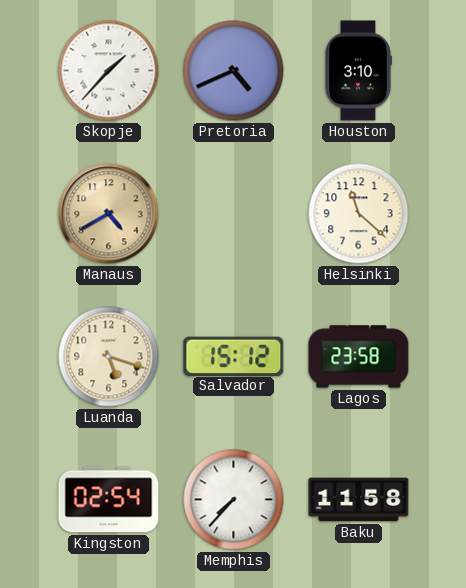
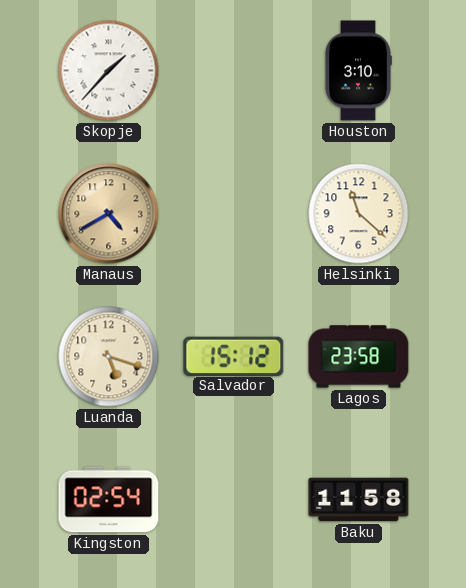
Pretoria: 4:41 -> none (234, 71)
Memphis: 7:37 -> none (234, 500)
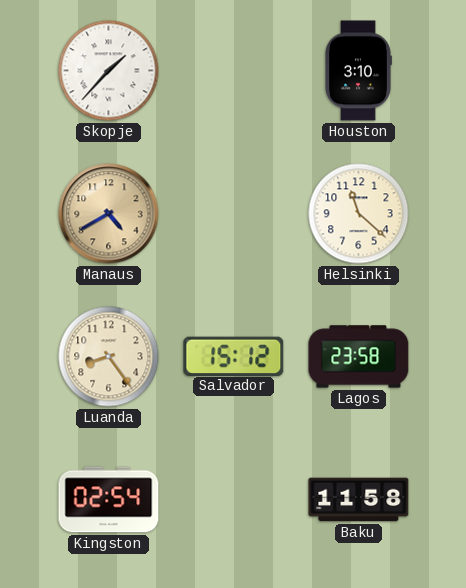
Luanda: 5:18 -> 8:24 (109, 357)
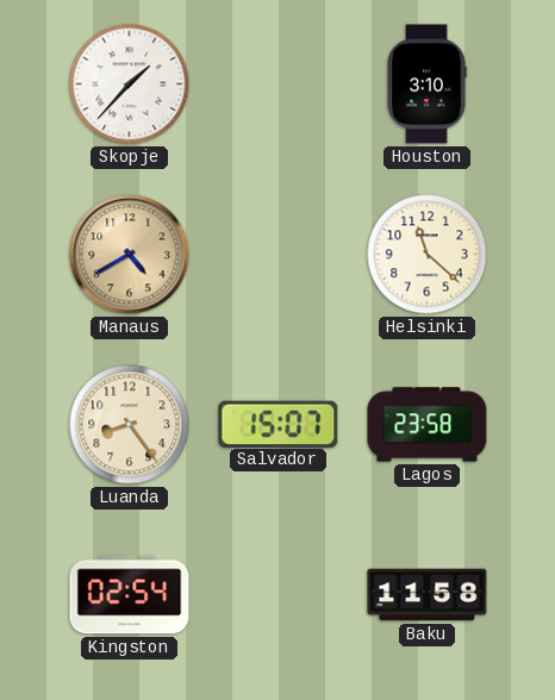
Salvador: 15:12 -> 15:07 (279, 424)
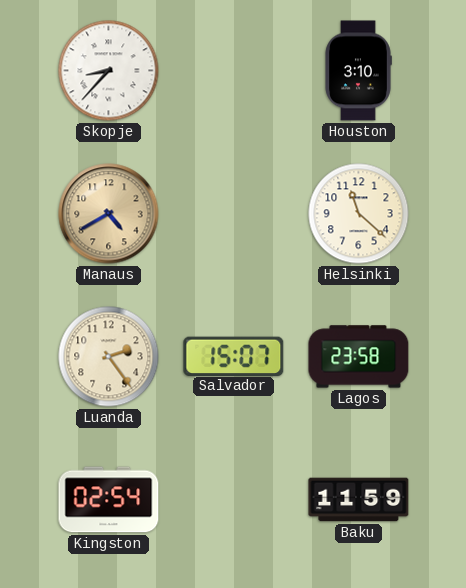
Skopje: 1:37 -> 8:37 (109, 71)
Luanda: 8:24 -> 2:24 (109, 357)
Baku: 11:58 -> 11:59 (359, 500)
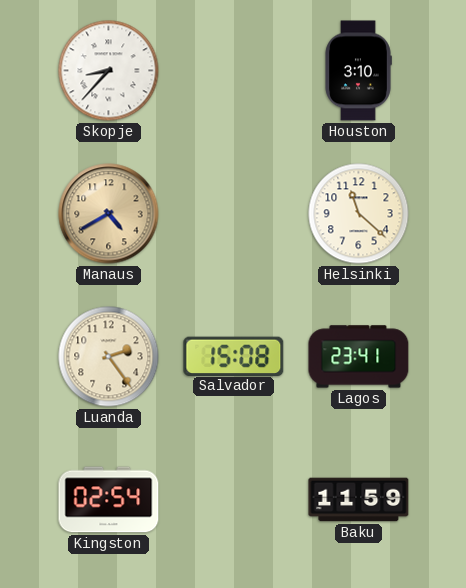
Salvador: 15:07 -> 15:08 (234, 356)
Lagos: 23:58 -> 23:41 (359, 357)
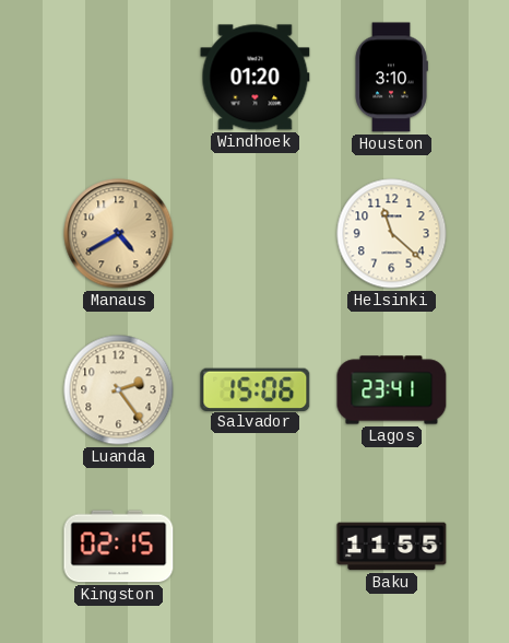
Skopje: 8:37 -> none (109, 71)
Windhoek: none -> 01:20 (256, 78)
Salvador: 15:08 -> 15:06 (256, 389)
Kingston: 02:54 -> 02:15 (119, 547)
Baku: 11:59 -> 11:55 (392, 547)
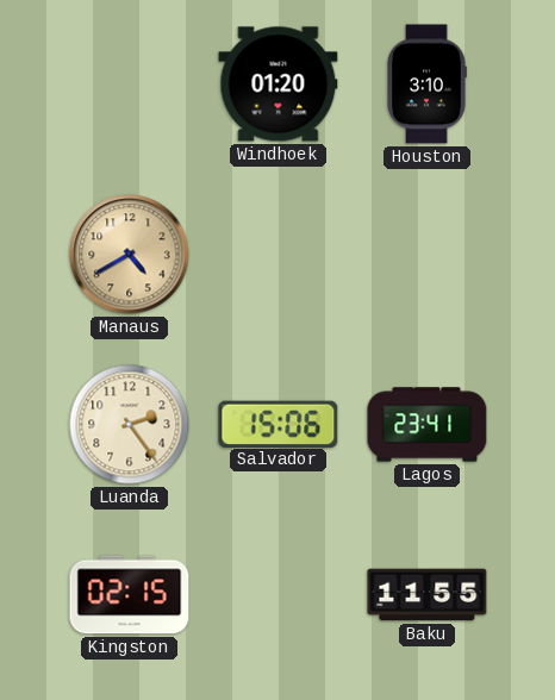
Helsinki: 11:22 -> none (392, 234)
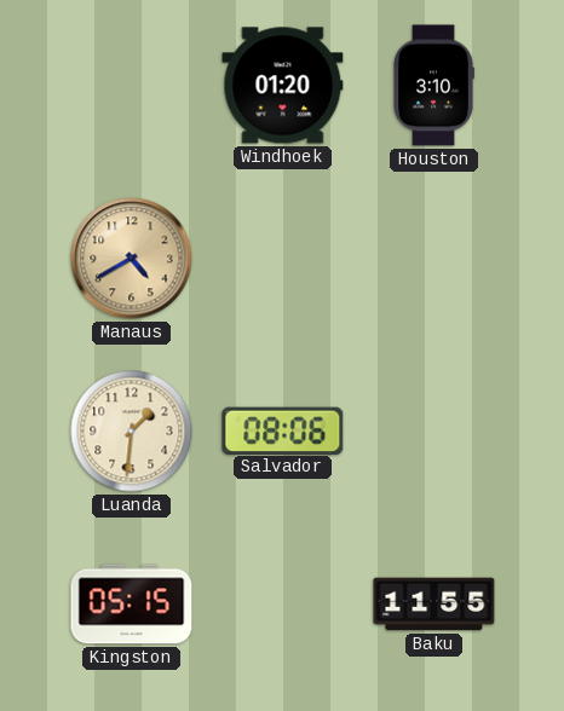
Luanda: 2:24 -> 1:31 (132, 432)
Salvador: 15:06 -> 08:06 (283, 430)
Lagos: 23:41 -> none (428, 425)
Kingston: 02:15 -> 05:15 (132, 605)
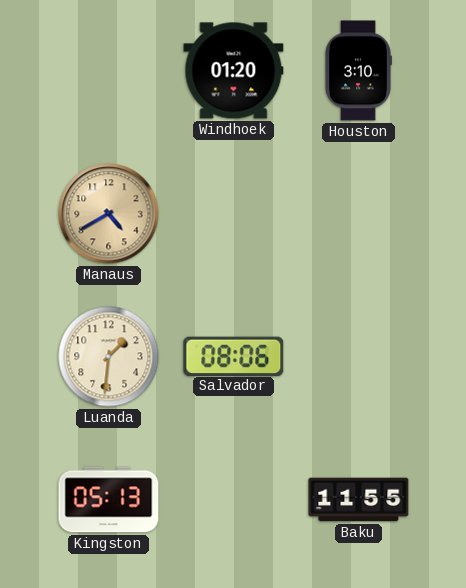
Kingston: 05:15 -> 05:13 (109, 500)
